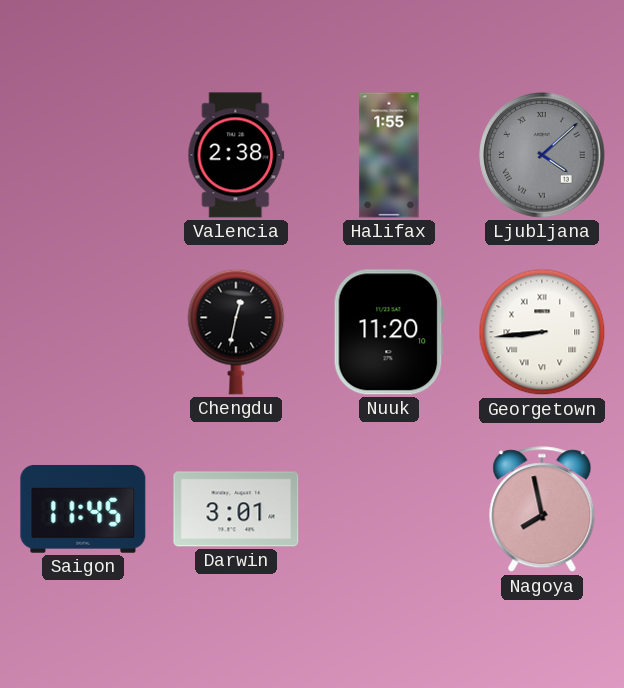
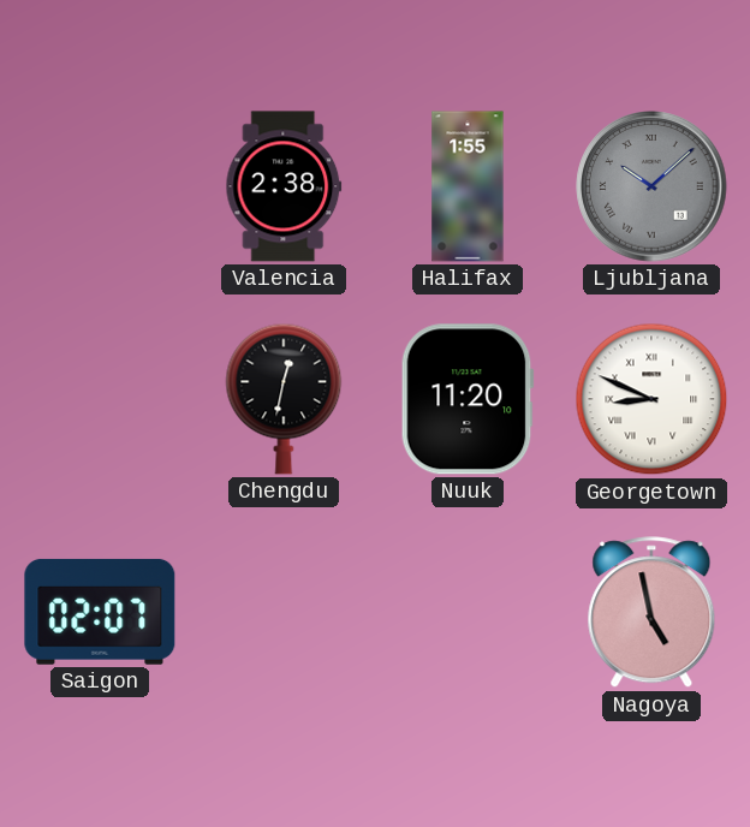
Ljubljana: 4:08 -> 10:08 (651, 186)
Georgetown: 8:44 -> 8:49 (651, 399)
Saigon: 11:45 -> 02:07 (100, 612)
Darwin: 3:01 -> none (236, 509)
Nagoya: 7:58 -> 4:58 (651, 613)
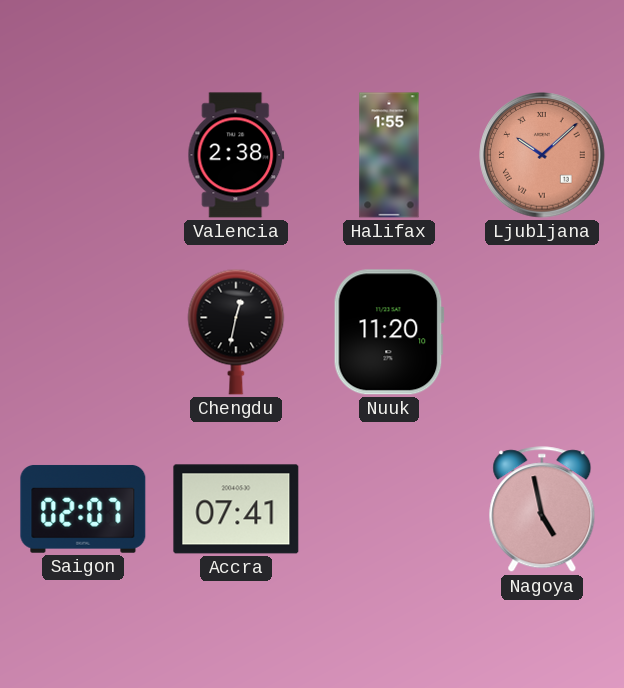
Ljubljana dial: grey -> salmon (542, 155)
Georgetown: 8:49 -> none (651, 399)
Accra: none -> 07:41 (236, 509)
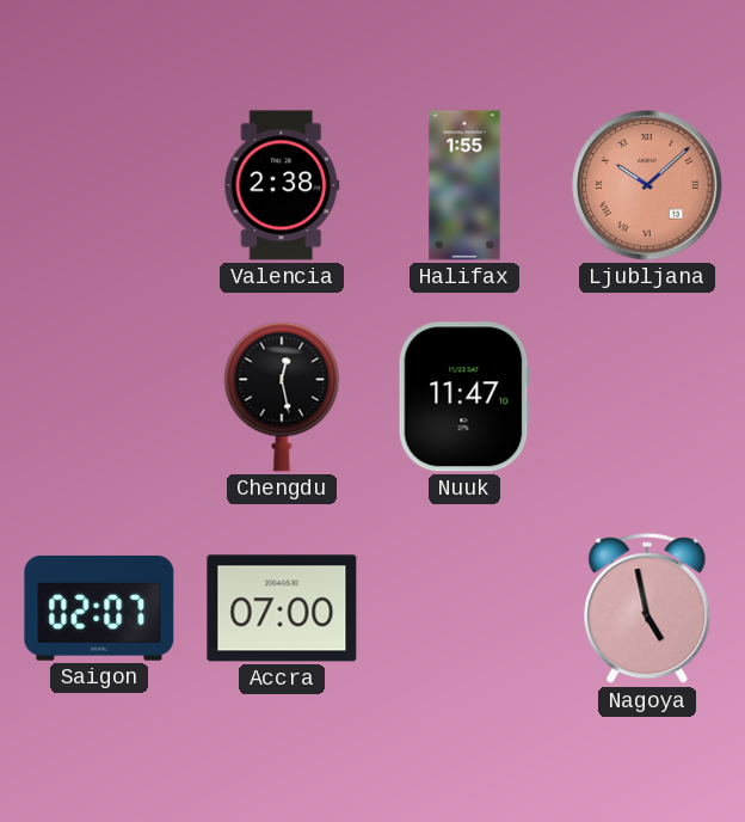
Chengdu: 12:32 -> 12:28 (282, 397)
Nuuk: 11:20 -> 11:47 (464, 397)
Accra: 07:41 -> 07:00 (282, 608)
